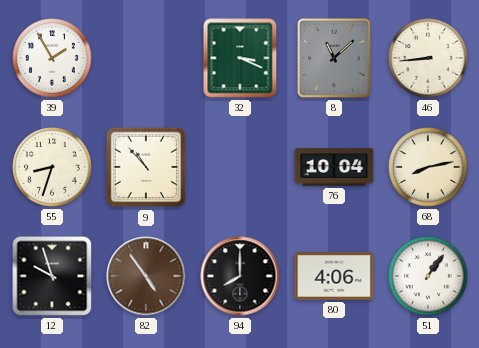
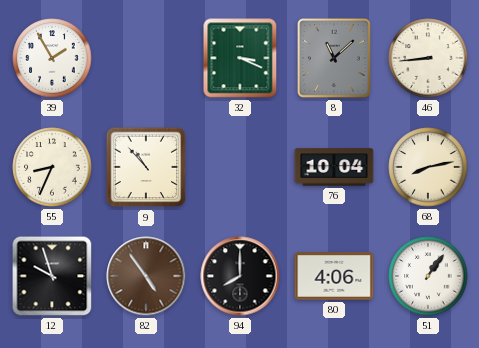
55: 8:33 -> 8:34 (52, 167)
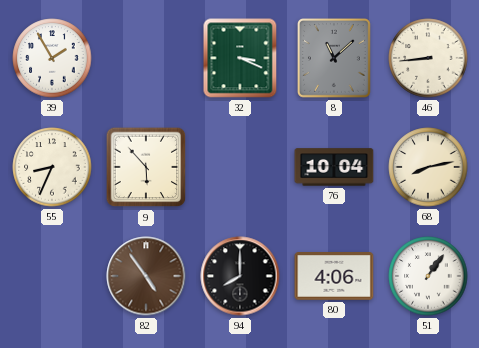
9: 10:53 -> 5:53 (146, 167)
12: 9:57 -> none (52, 276)
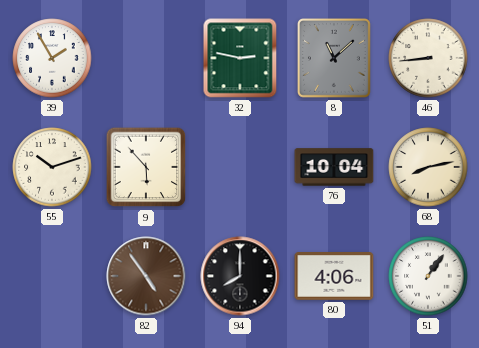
32: 3:19 -> 2:47 (240, 58)
55: 8:34 -> 10:12 (52, 167)
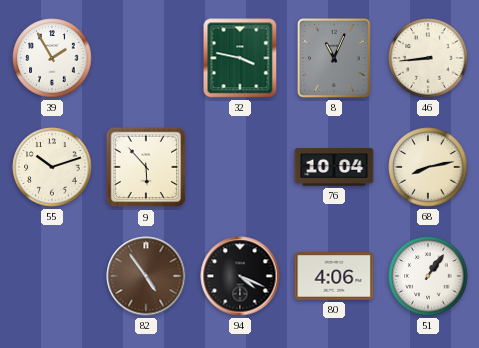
32: 2:47 -> 3:47 (240, 58)
8: 11:08 -> 11:04 (335, 59)
94: 8:00 -> 4:19 (240, 276)
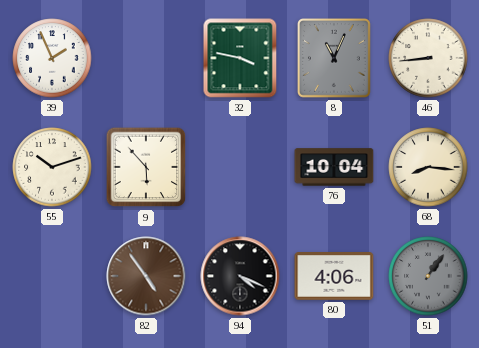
39: 1:55 -> 1:56 (52, 58)
68: 8:13 -> 8:16 (428, 167)
51 dial: white -> grey (428, 276)
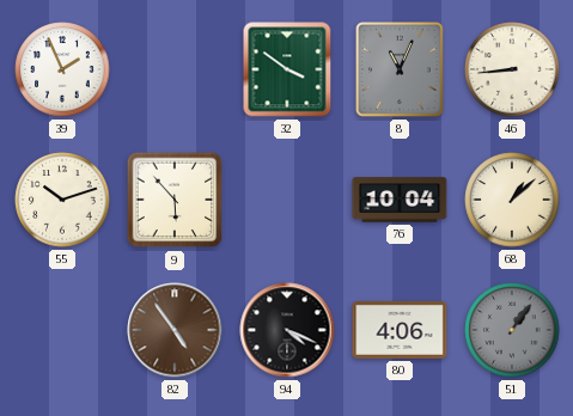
32: 3:47 -> 3:51 (287, 69)
68: 8:16 -> 1:08 (512, 200)
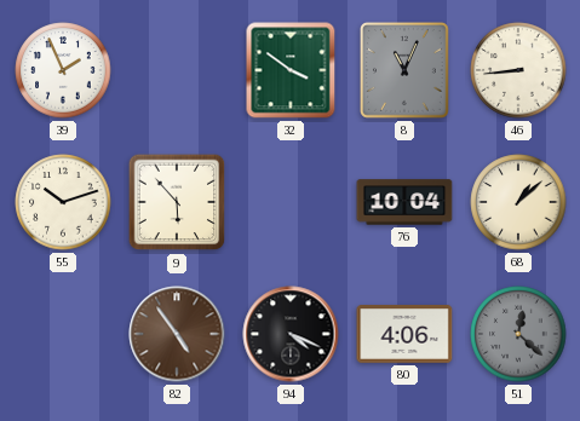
51: 1:06 -> 12:22 (518, 334)
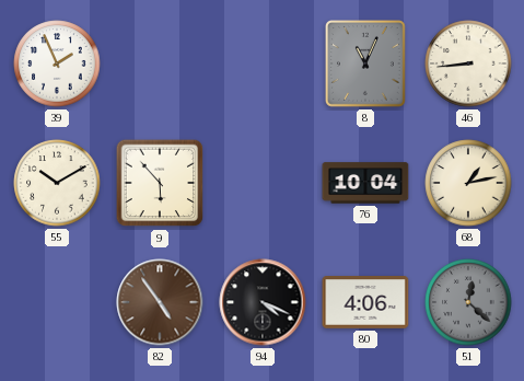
32: 3:51 -> none (291, 70)
55: 10:12 -> 10:10 (57, 183)
68: 1:08 -> 1:13 (468, 183)
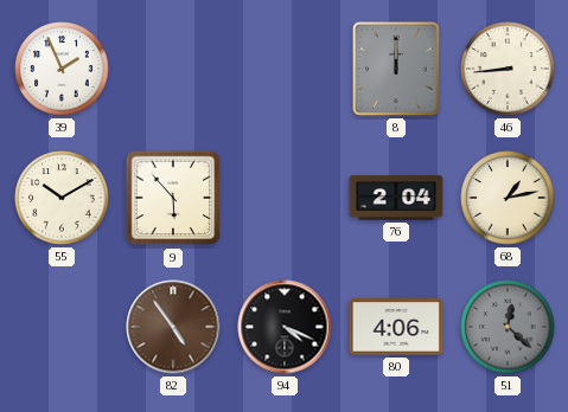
8: 11:04 -> 12:00 (397, 70)
76: 10:04 -> 2:04 (396, 198)
